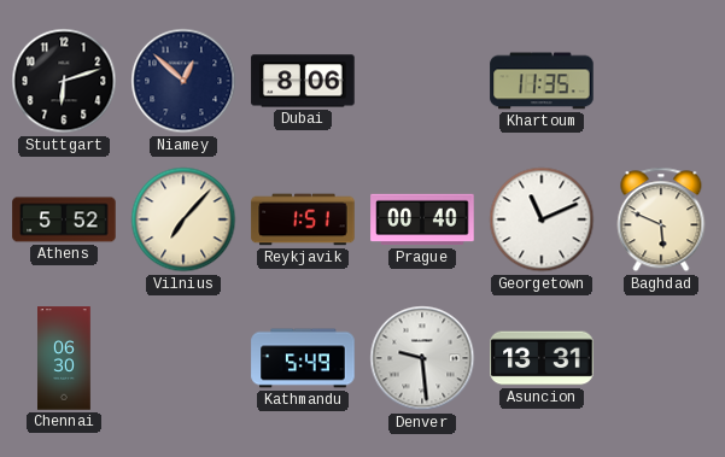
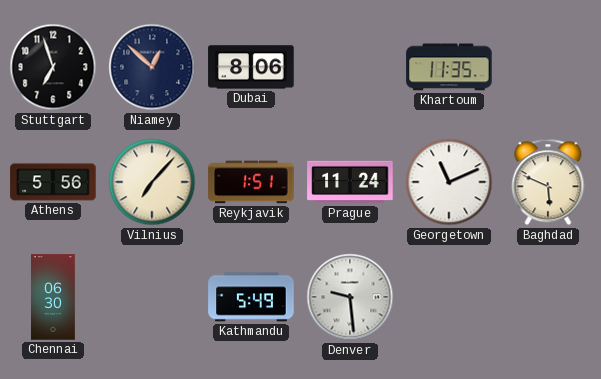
Stuttgart: 6:12 -> 6:57 (53, 67)
Athens: 5:52 -> 5:56 (53, 182)
Prague: 00:40 -> 11:24 (350, 182)
Asuncion: 13:31 -> none (542, 358)
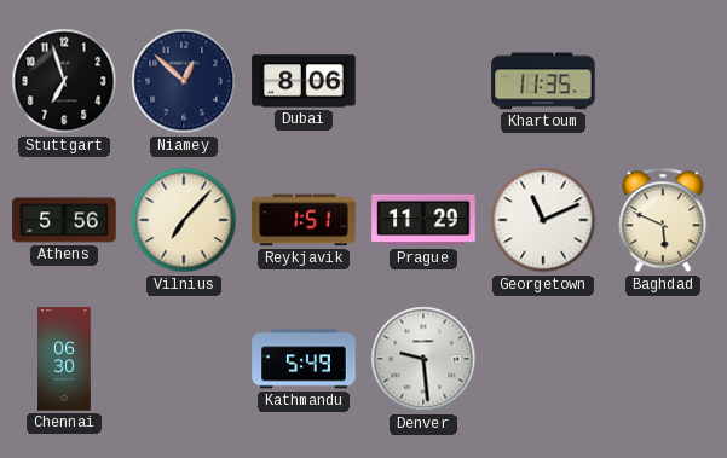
Prague: 11:24 -> 11:29 (423, 220)
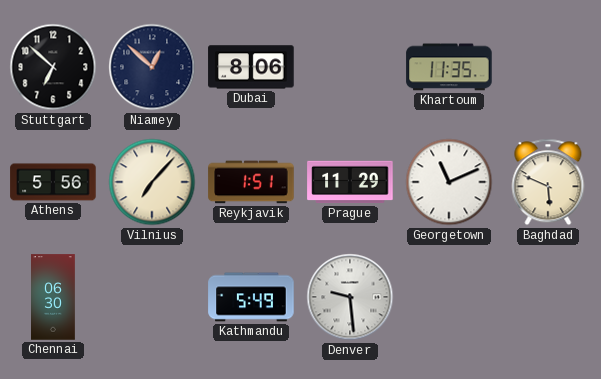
Stuttgart: 6:57 -> 6:52 (53, 67)
